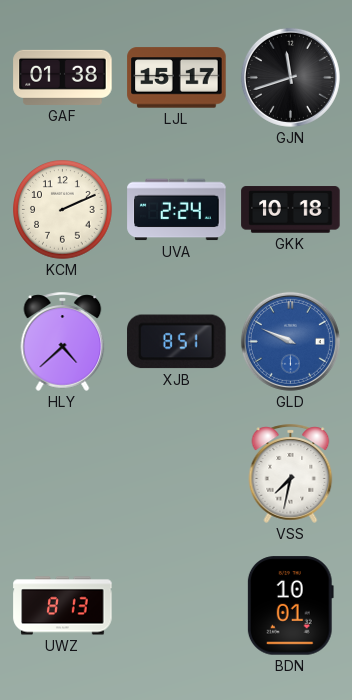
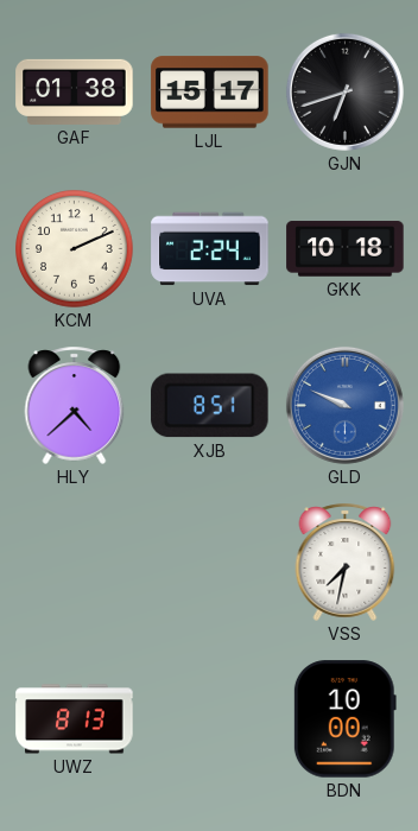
GJN: 11:42 -> 6:42 (344, 91)
BDN: 10:01 -> 10:00 (344, 719)
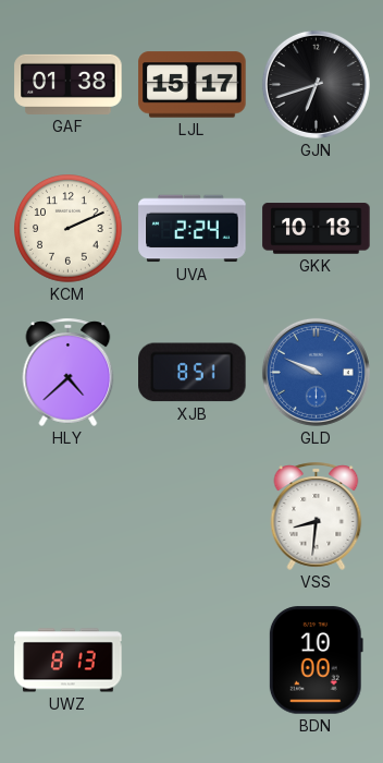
VSS: 7:32 -> 8:31 (317, 516)
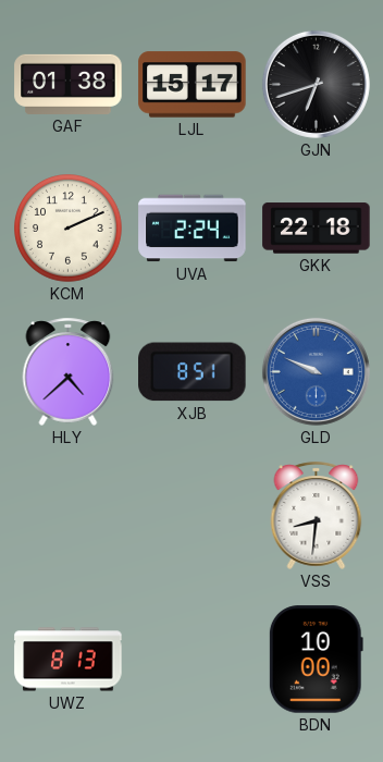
GKK: 10:18 -> 22:18 (317, 229)
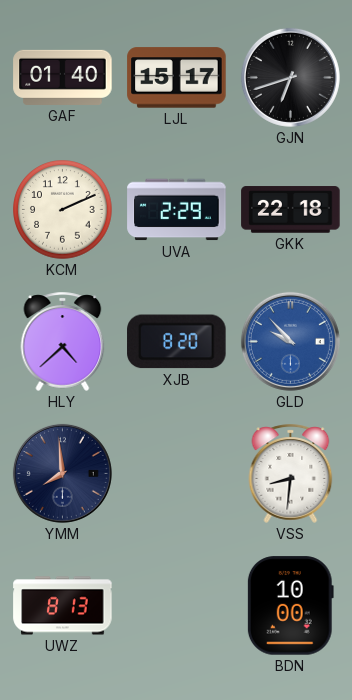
GAF: 01:38 -> 01:40 (63, 77)
UVA: 2:24 -> 2:29 (177, 210)
XJB: 8:51 -> 8:20 (177, 342)
GLD: 9:49 -> 9:53 (290, 341)
YMM: none -> 7:59 (62, 473)
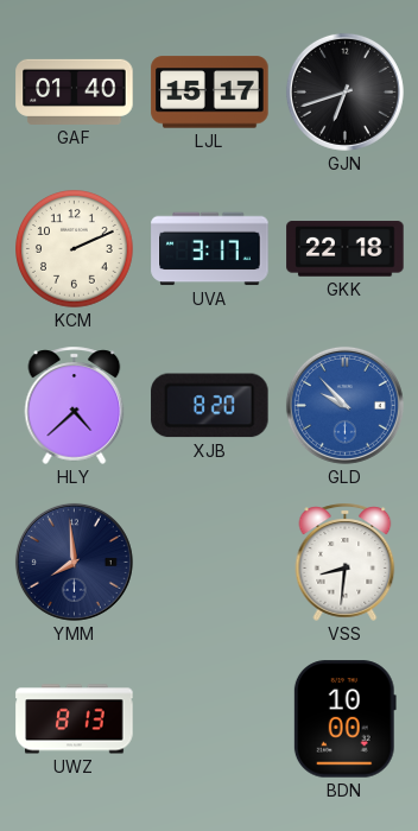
UVA: 2:29 -> 3:17 (210, 249)
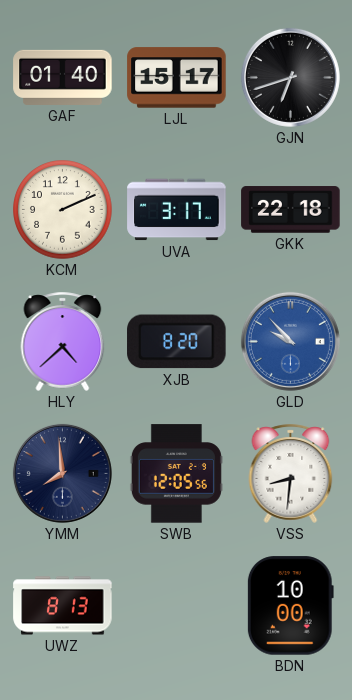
SWB: none -> 12:05 (176, 474)
